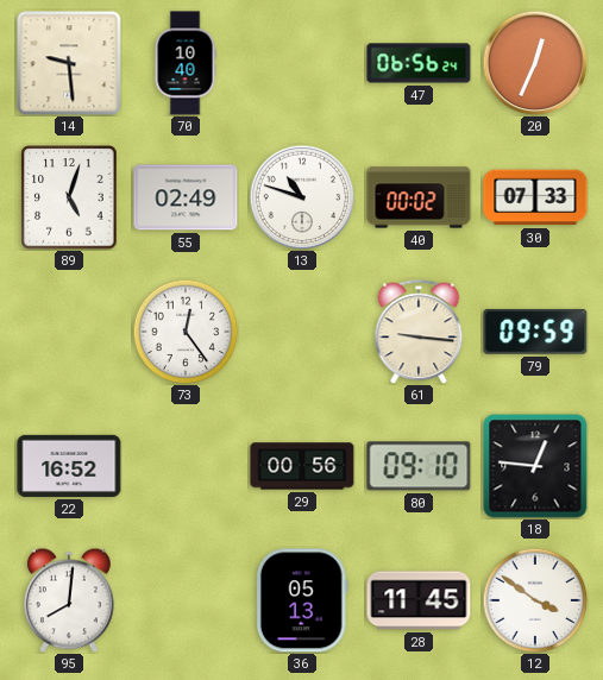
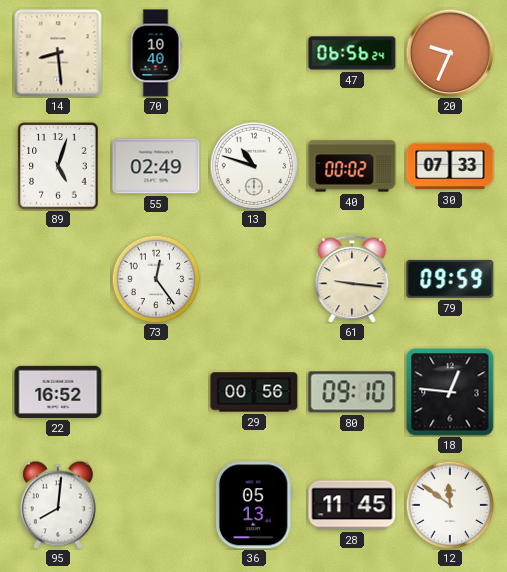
14: 9:29 -> 8:29 (58, 53)
20: 12:34 -> 9:34 (450, 53)
12: 3:51 -> 11:51 (450, 505)
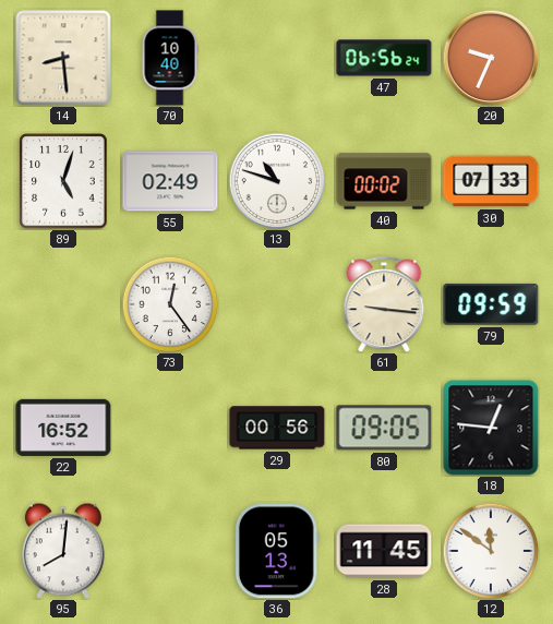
80: 09:10 -> 09:05 (384, 428)
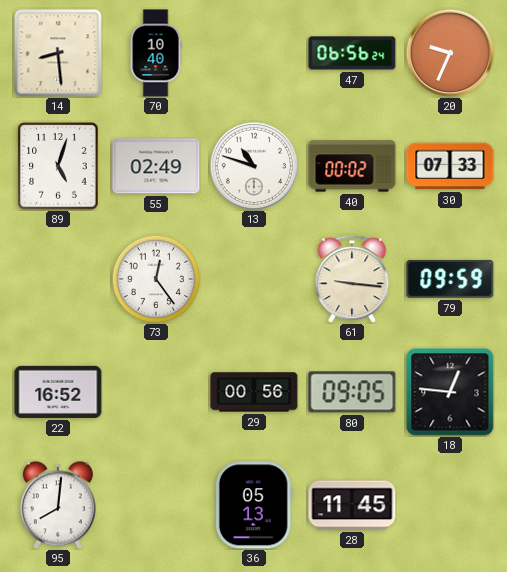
12: 11:51 -> none (491, 551)
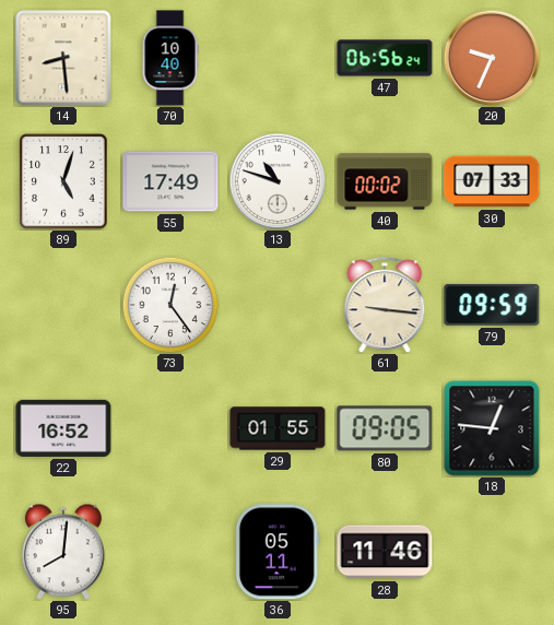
55: 02:49 -> 17:49 (170, 181)
29: 00:56 -> 01:55 (278, 428)
36: 05:13 -> 05:11 (278, 552)
28: 11:45 -> 11:46 (385, 552)
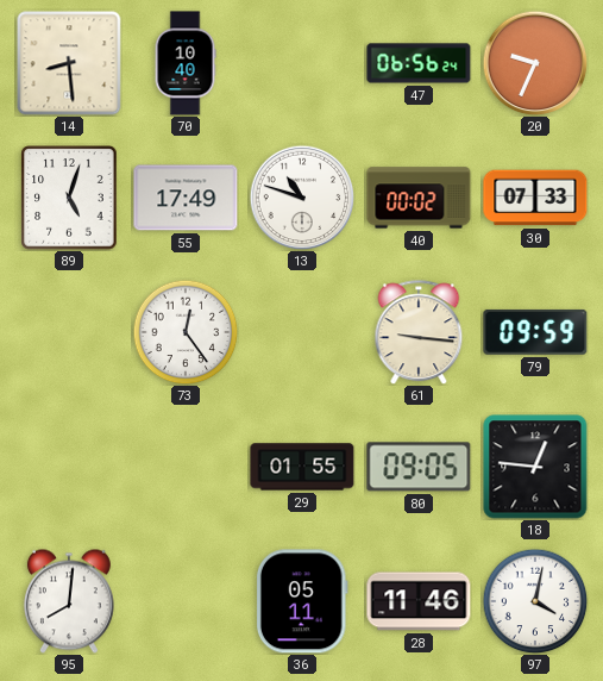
22: 16:52 -> none (63, 428)
97: none -> 4:02 (535, 601)
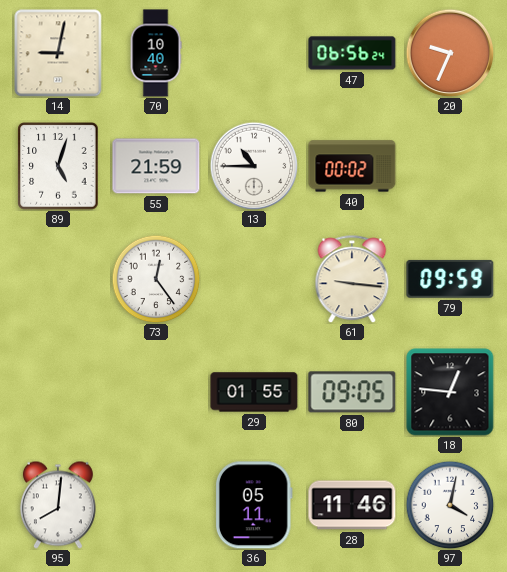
14: 8:29 -> 9:02 (58, 53)
55: 17:49 -> 21:59 (156, 166)
13: 10:48 -> 10:45 (254, 166)
30: 07:33 -> none (535, 198)
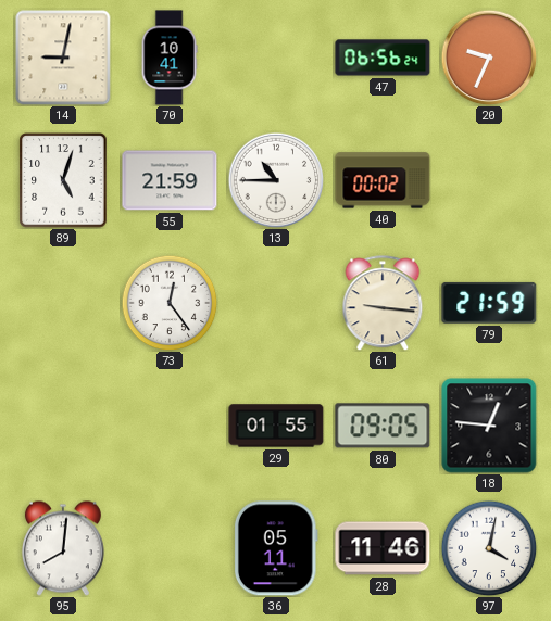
70: 10:40 -> 10:41 (170, 58)
79: 09:59 -> 21:59 (489, 303)
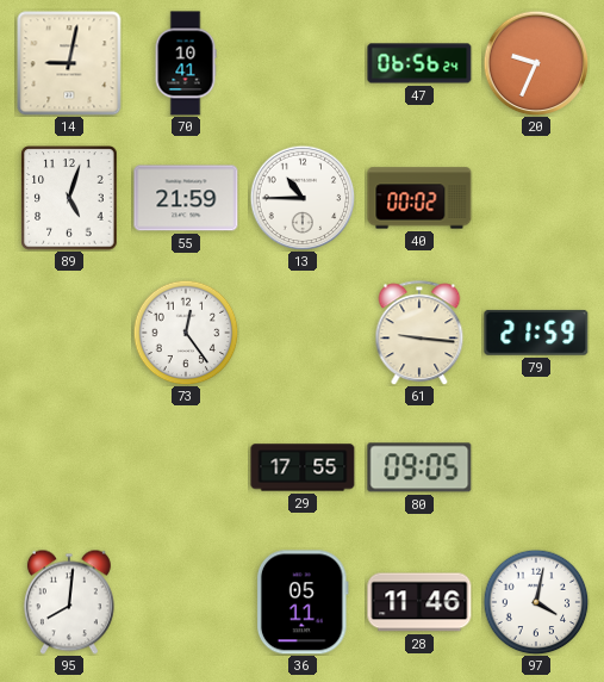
29: 01:55 -> 17:55 (303, 467)
18: 12:46 -> none (489, 426)
